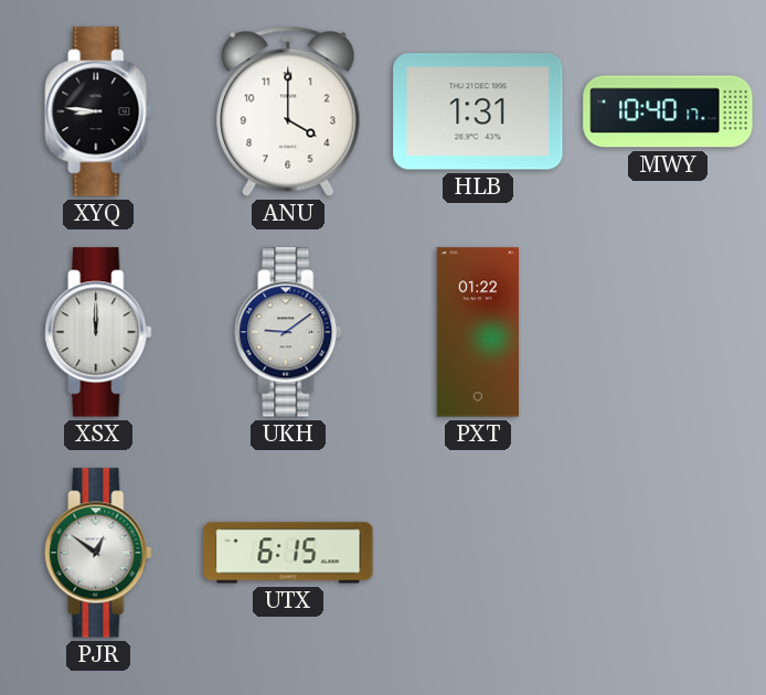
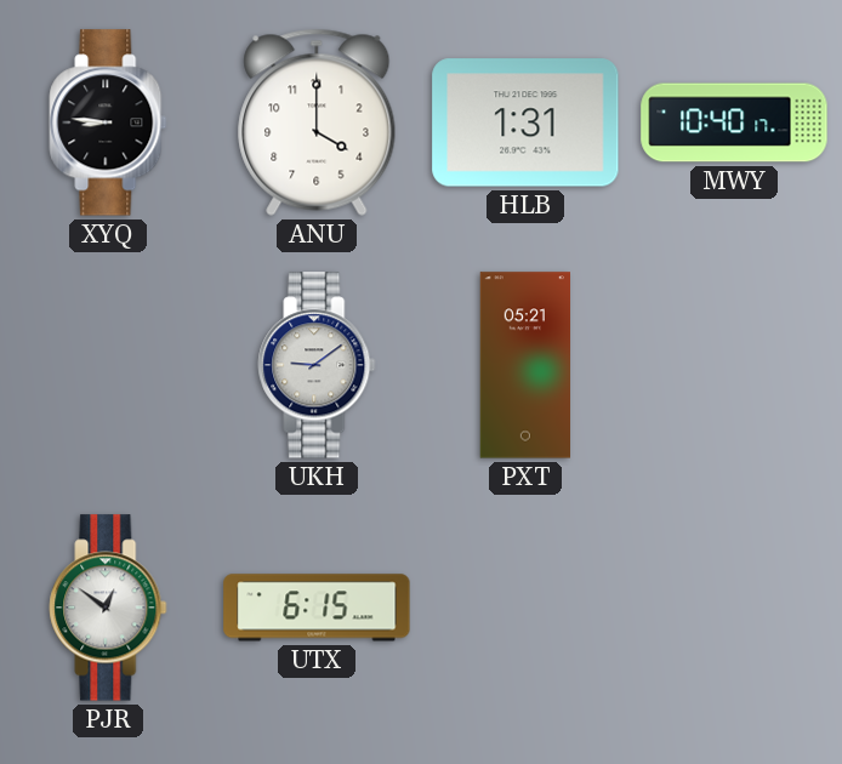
XSX: 12:00 -> none (98, 332)
PXT: 01:22 -> 05:21 (524, 365)
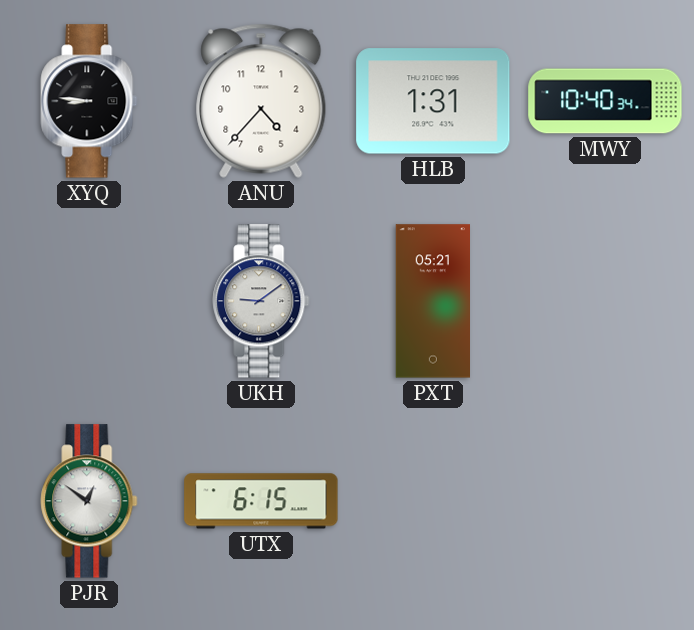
ANU: 4:00 -> 4:37 (261, 101)
MWY: 10:40:17 -> 10:40:34 (605, 101)
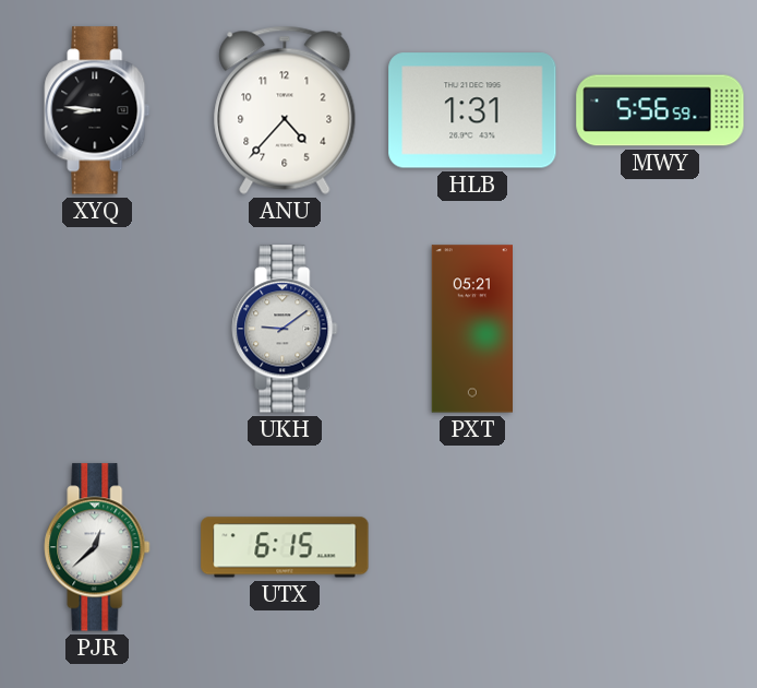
MWY: 10:40 -> 5:56 (660, 110)
PJR: 12:51 -> 12:38 (97, 547)
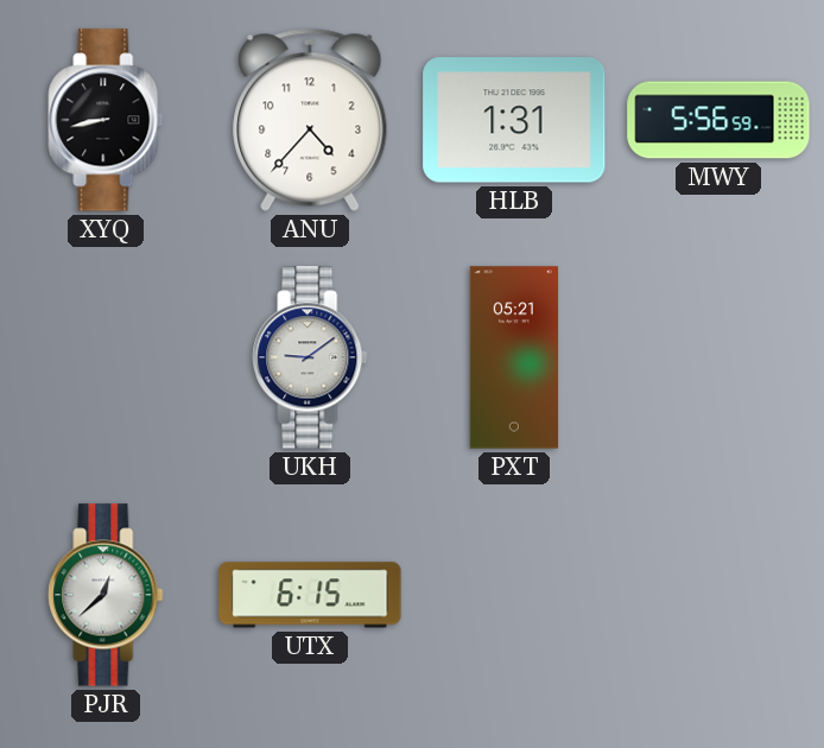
XYQ: 8:46 -> 8:43 (106, 120)
